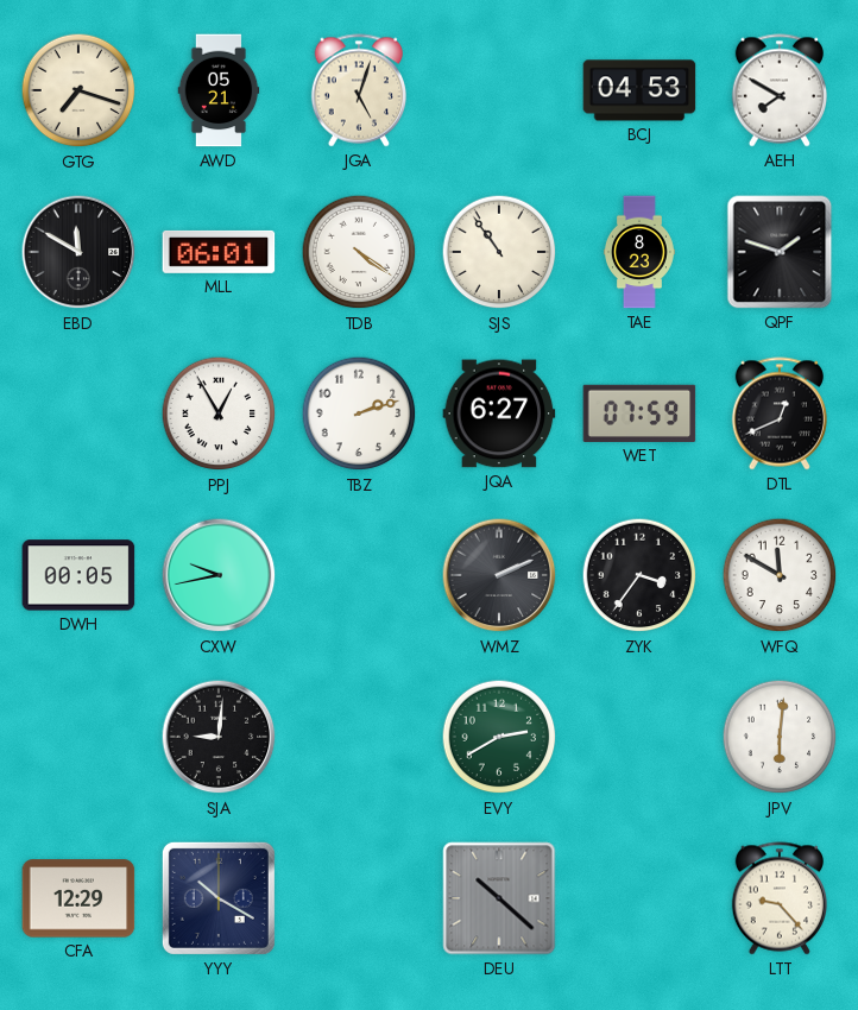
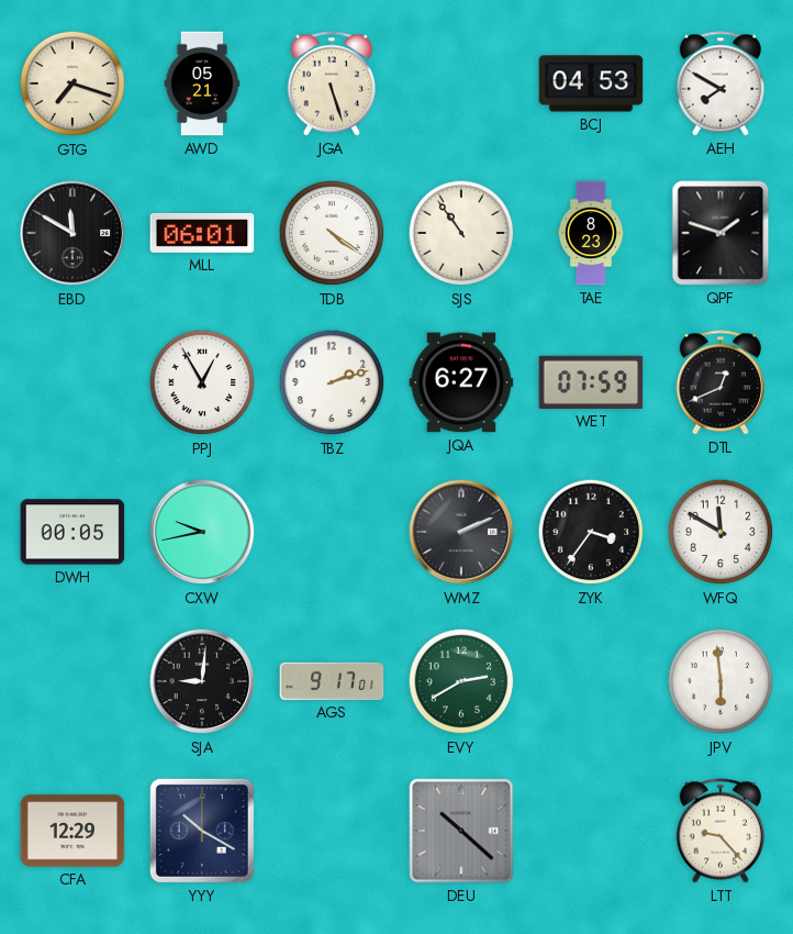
JGA: 5:03 -> 5:27 (331, 84)
AGS: none -> 9:17 (332, 681)
JPV: 6:01 -> 5:59 (721, 681)
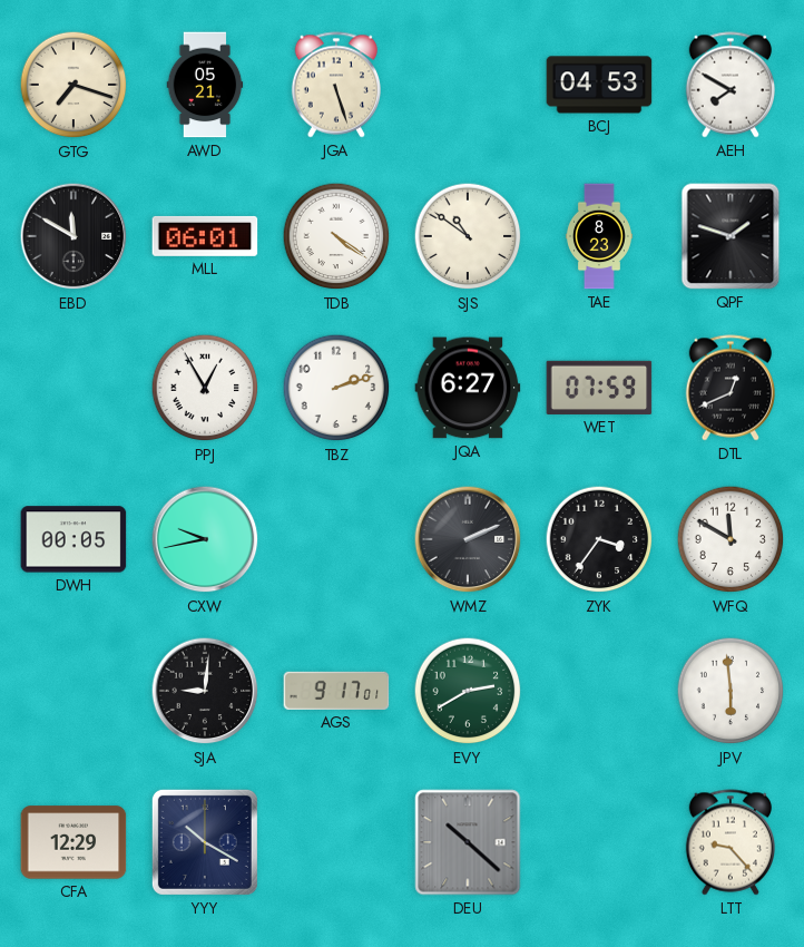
SJS: 10:54 -> 10:51 (468, 236)
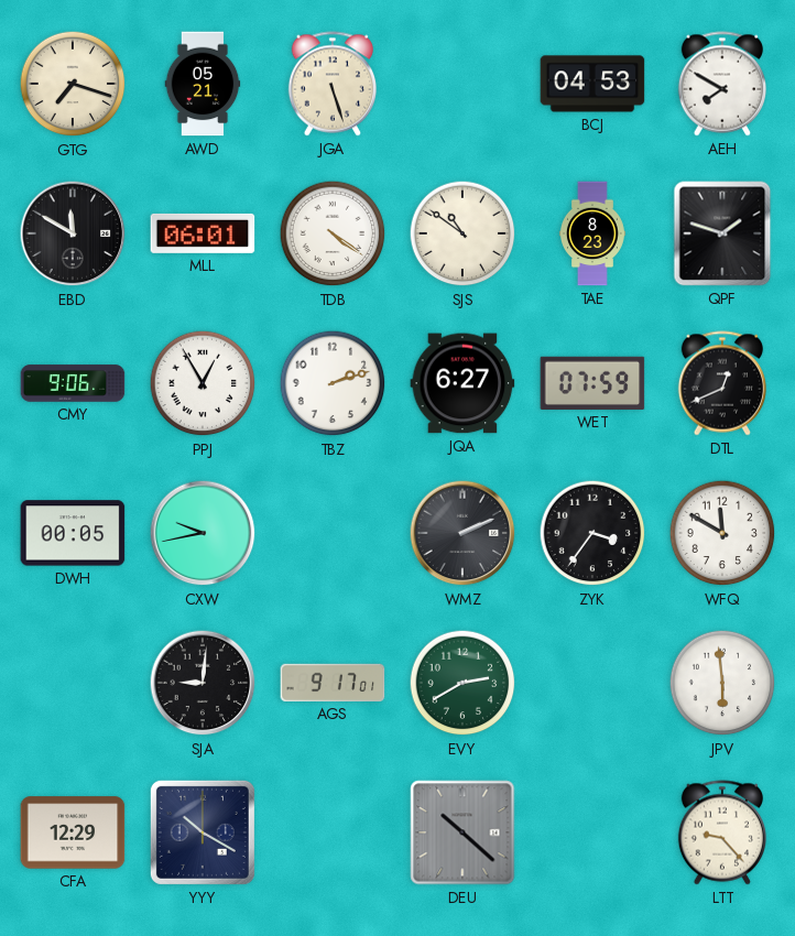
CMY: none -> 9:06 (73, 383)
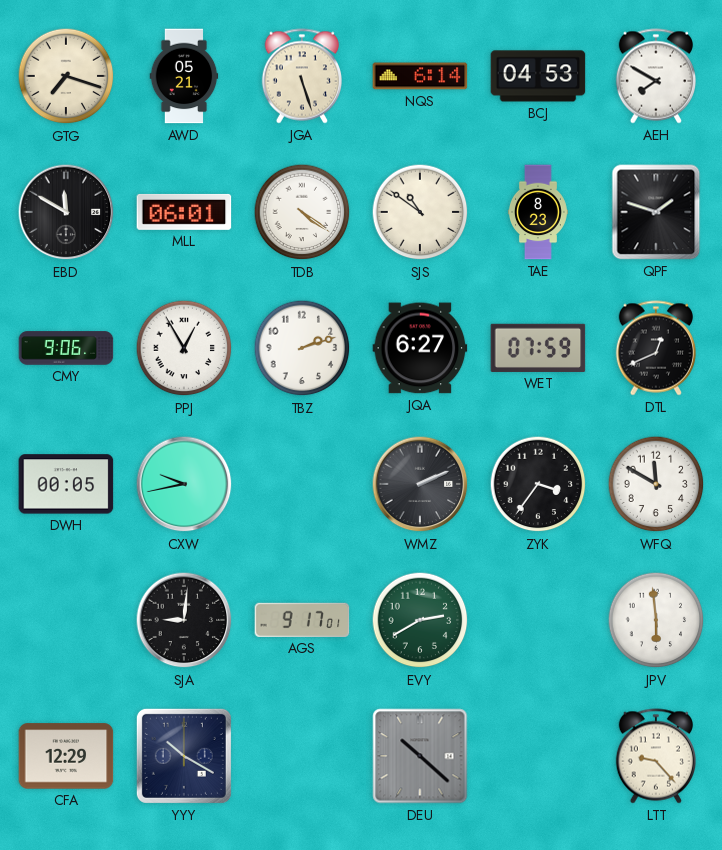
NQS: none -> 6:14 (420, 76)
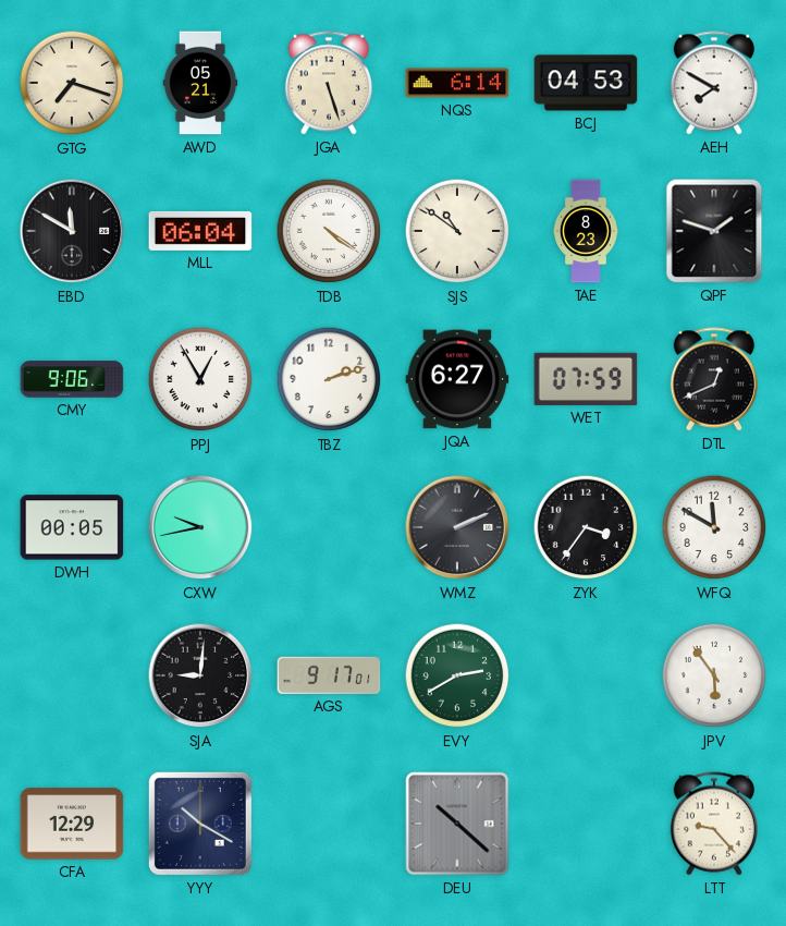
MLL: 06:01 -> 06:04 (200, 231)
JPV: 5:59 -> 5:54 (714, 675)
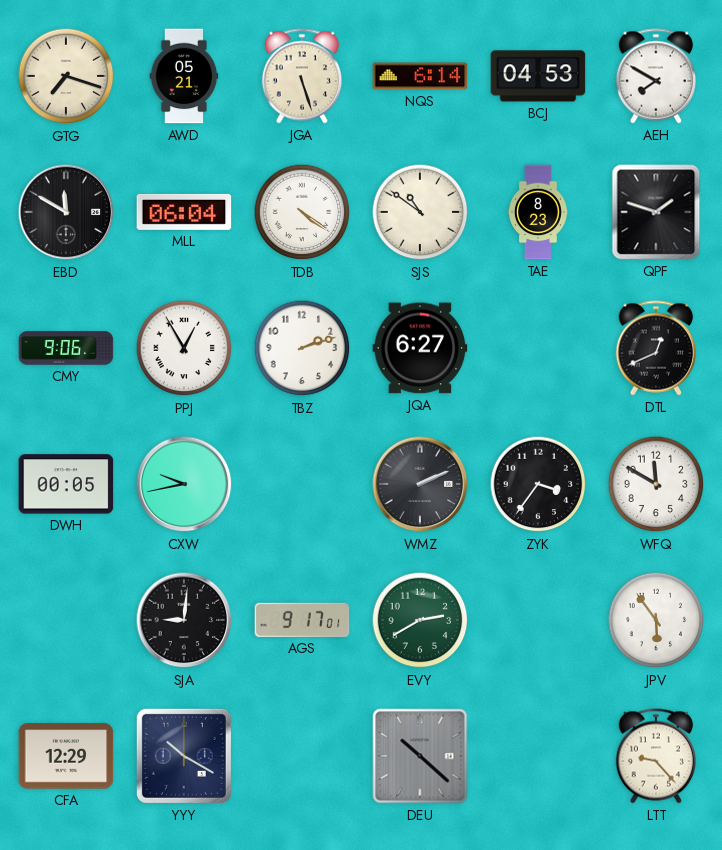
WET: 07:59 -> none (586, 379)
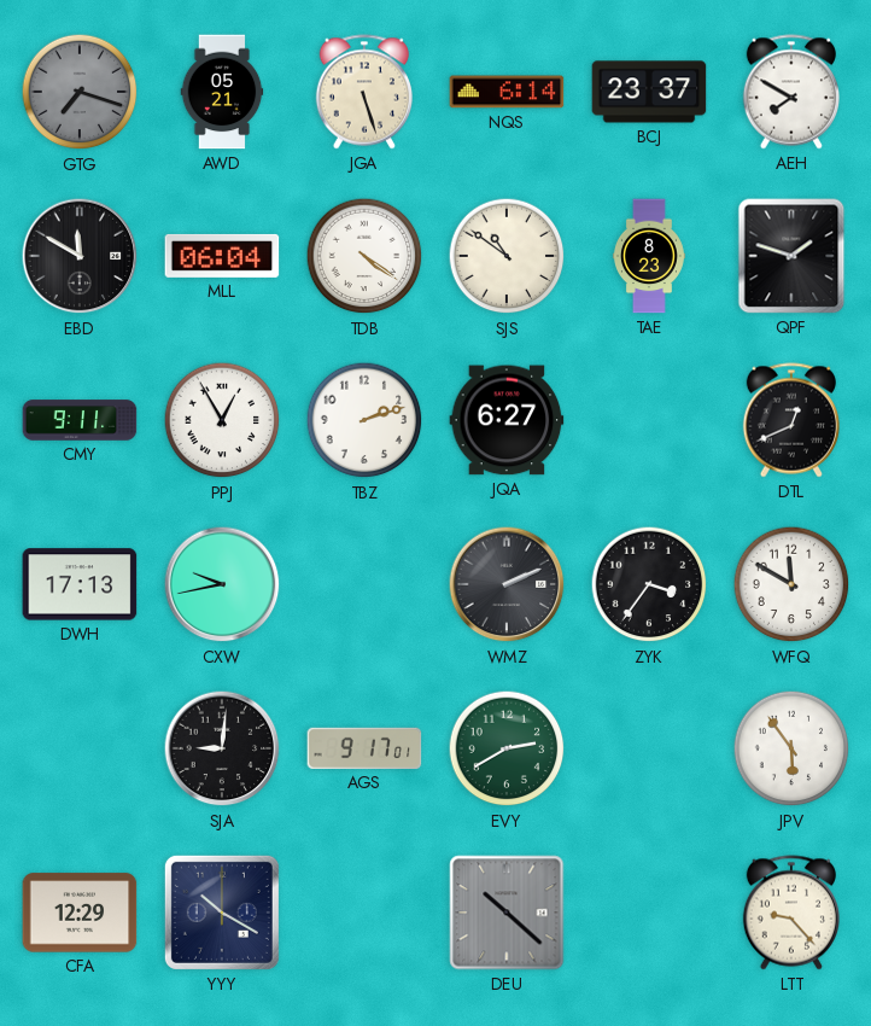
GTG dial: cream -> grey (80, 92)
BCJ: 04:53 -> 23:37 (649, 92)
CMY: 9:06 -> 9:11 (80, 420)
DWH: 00:05 -> 17:13 (80, 584)
